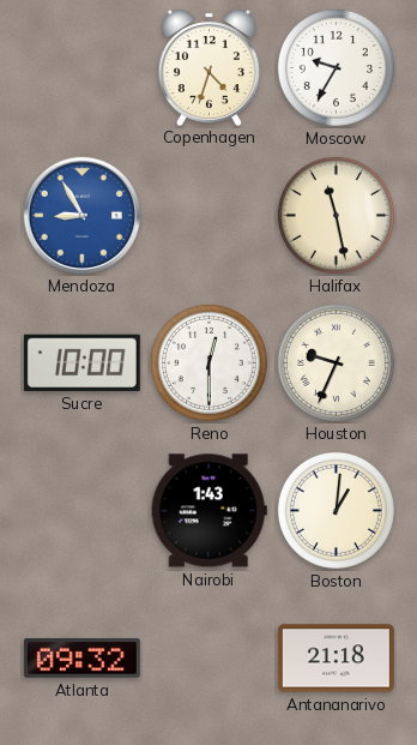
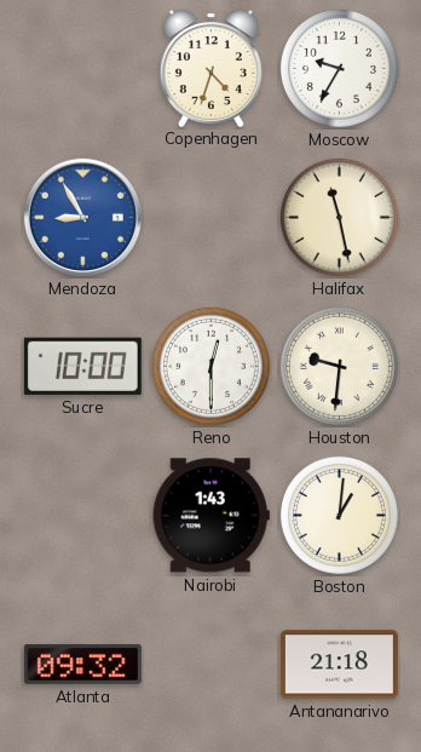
Houston: 9:34 -> 9:31 (339, 366)
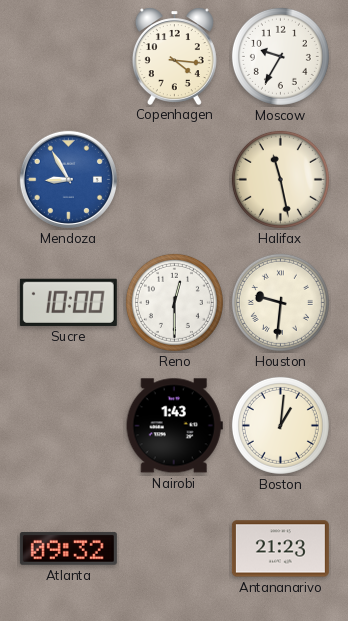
Copenhagen: 4:33 -> 4:16 (174, 56)
Antananarivo: 21:18 -> 21:23 (280, 549)
